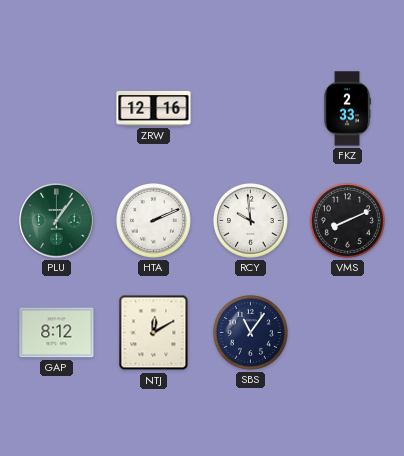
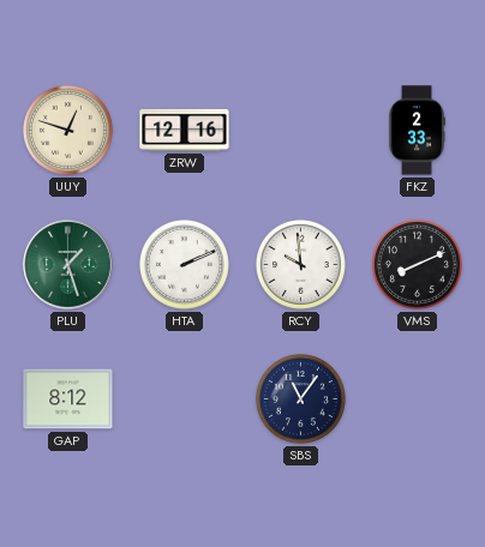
UUY: none -> 12:48 (67, 130)
PLU: 1:06 -> 1:27 (68, 265)
NTJ: 12:10 -> none (154, 333)
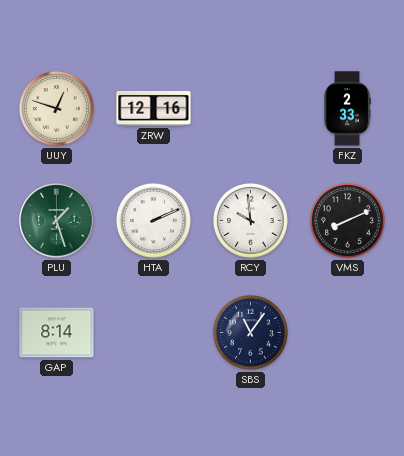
GAP: 8:12 -> 8:14 (57, 333)
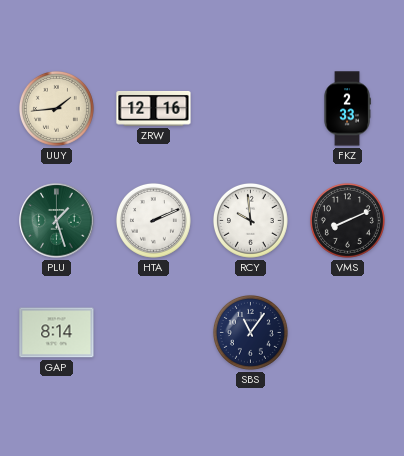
UUY: 12:48 -> 1:44 (56, 108)
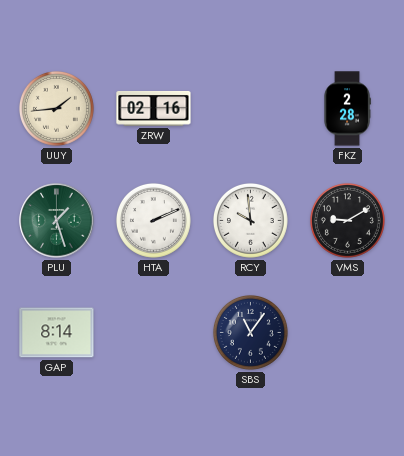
ZRW: 12:16 -> 02:16 (154, 108)
FKZ: 2:33 -> 2:28 (347, 109)
VMS: 8:11 -> 9:10 (347, 220)
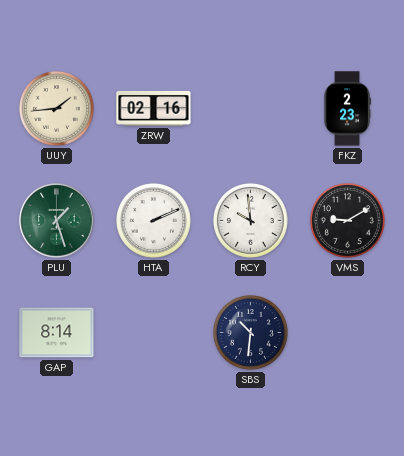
FKZ: 2:28 -> 2:23 (347, 109)
SBS: 11:06 -> 10:31 (250, 332)
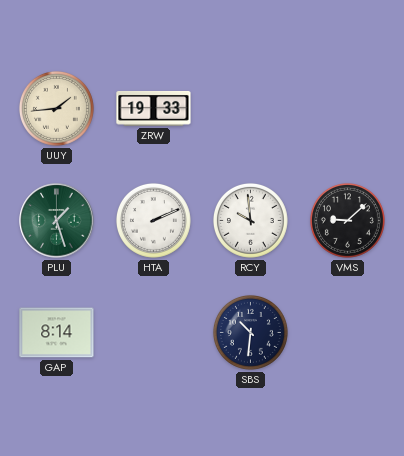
ZRW: 02:16 -> 19:33 (154, 108)
FKZ: 2:23 -> none (347, 109)
VMS: 9:10 -> 9:08 (347, 220)
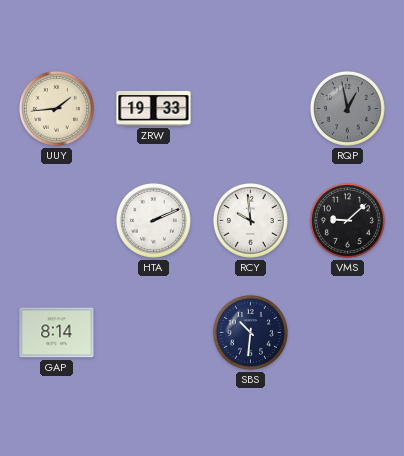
RQP: none -> 12:58 (347, 108)
PLU: 1:27 -> none (57, 221)
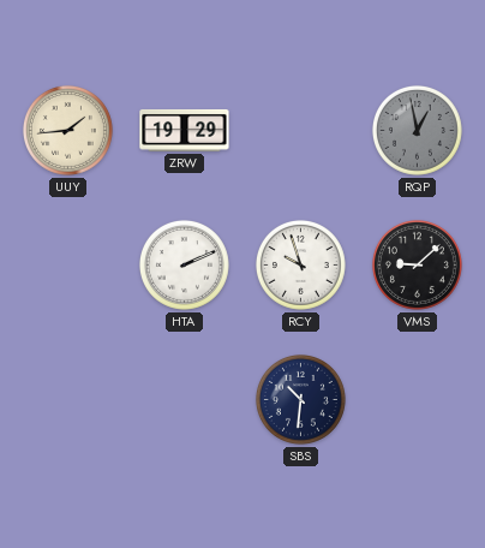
ZRW: 19:33 -> 19:29 (185, 130)
RCY: 9:59 -> 9:57 (300, 264)
GAP: 8:14 -> none (57, 333)
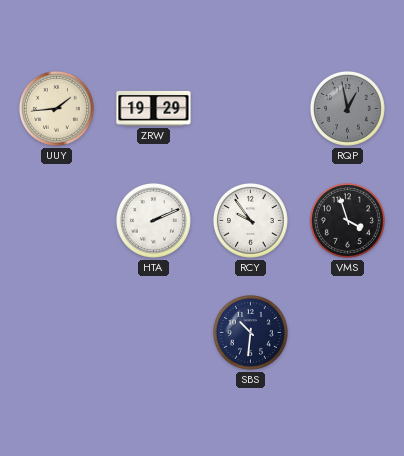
RCY: 9:57 -> 9:54 (250, 220)
VMS: 9:08 -> 3:57 (347, 220)
